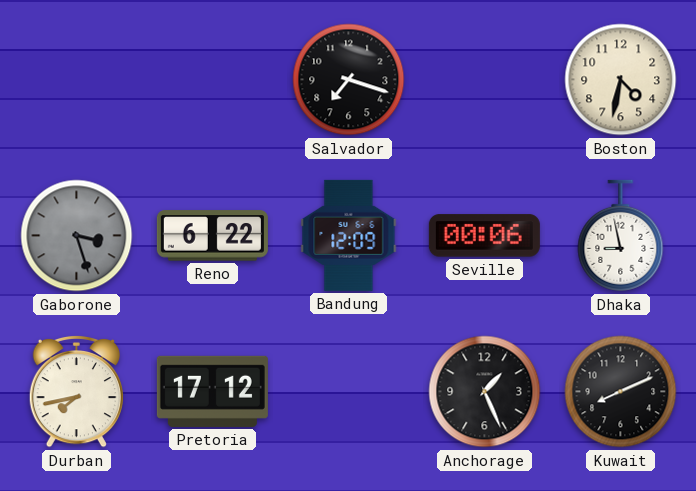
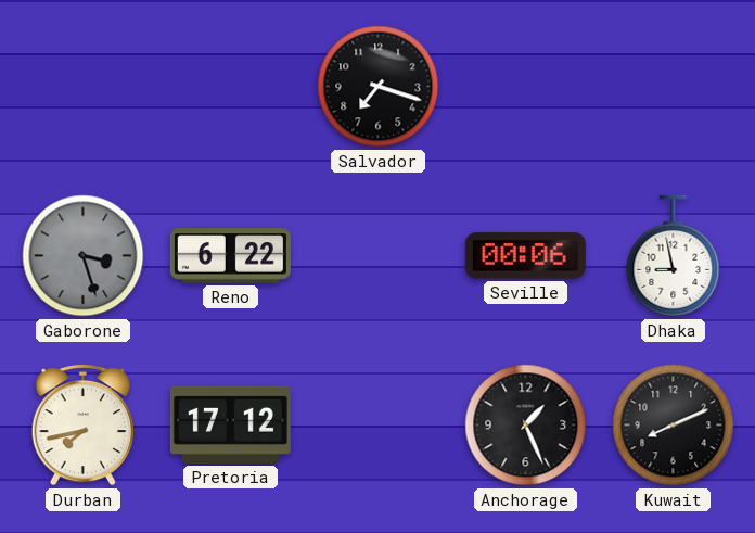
Boston: 4:32 -> none (621, 80)
Bandung: 12:09 -> none (349, 235)
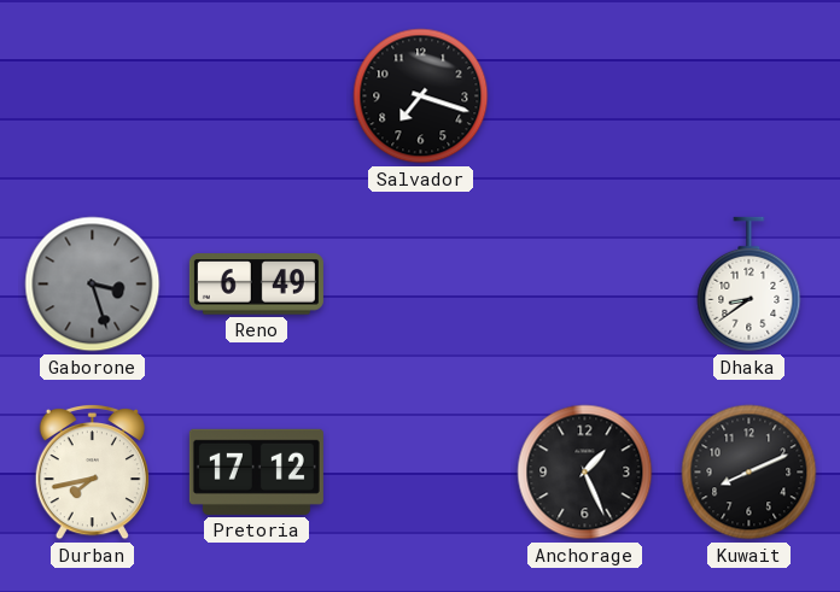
Reno: 6:22 -> 6:49 (256, 285)
Seville: 00:06 -> none (525, 256)
Dhaka: 8:58 -> 8:39 (749, 285)
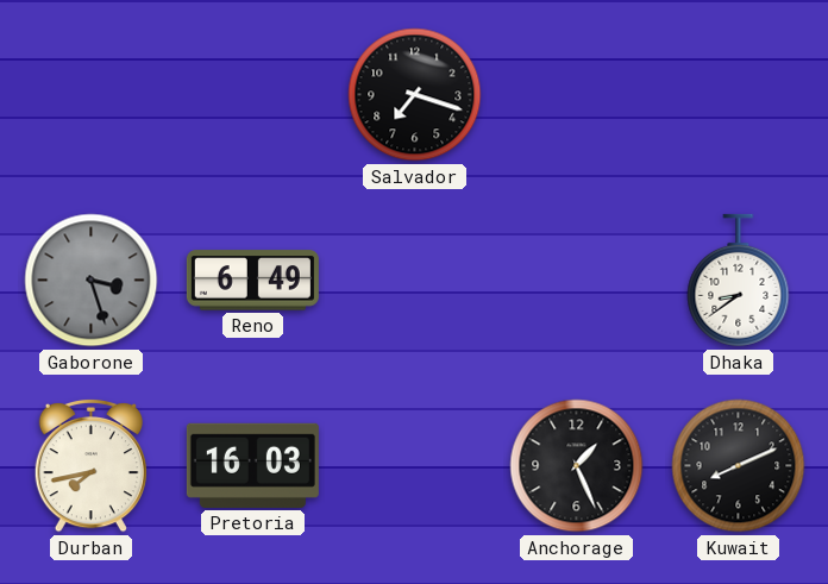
Pretoria: 17:12 -> 16:03 (252, 465)
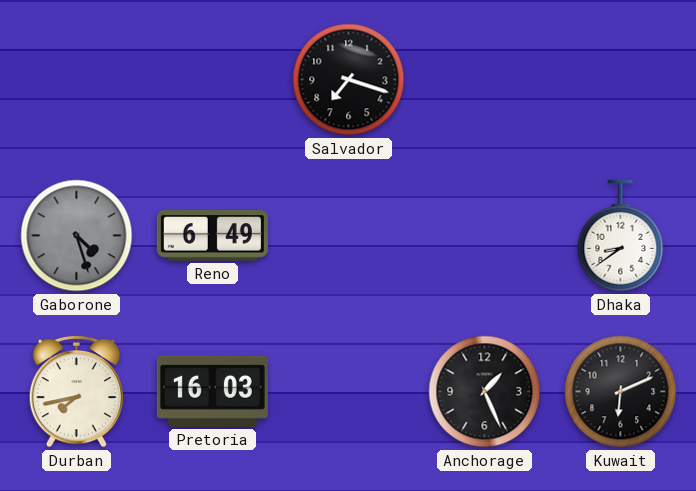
Gaborone: 3:27 -> 4:27 (77, 236)
Kuwait: 8:11 -> 6:11 (621, 392)
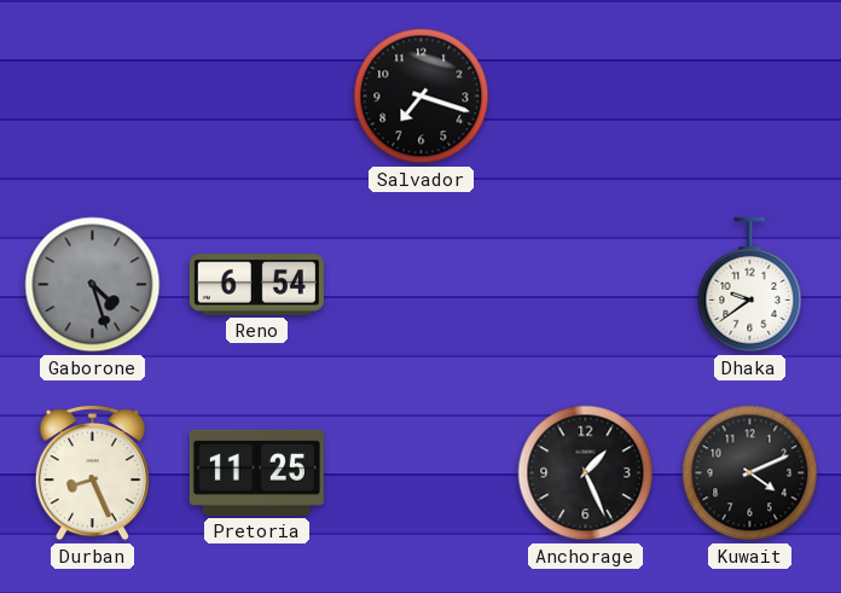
Reno: 6:49 -> 6:54 (256, 285)
Dhaka: 8:39 -> 9:39 (750, 285)
Durban: 7:43 -> 8:26 (92, 472)
Pretoria: 16:03 -> 11:25 (256, 472)
Kuwait: 6:11 -> 4:11 (750, 473)
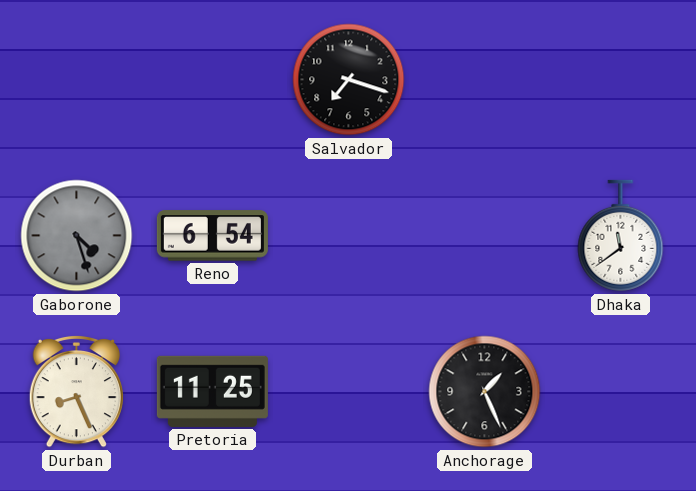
Dhaka: 9:39 -> 11:39 (621, 236)
Kuwait: 4:11 -> none (750, 473)
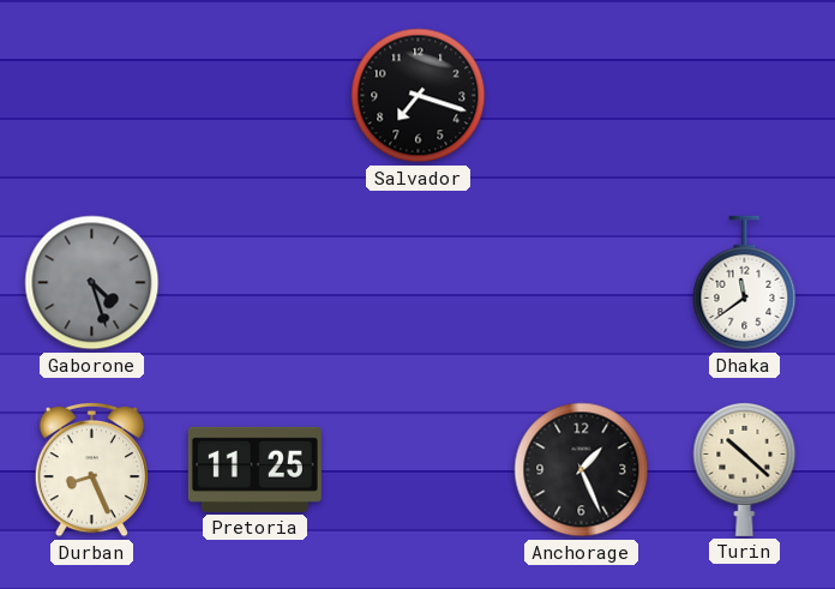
Reno: 6:54 -> none (212, 236)
Turin: none -> 10:22 (745, 469)
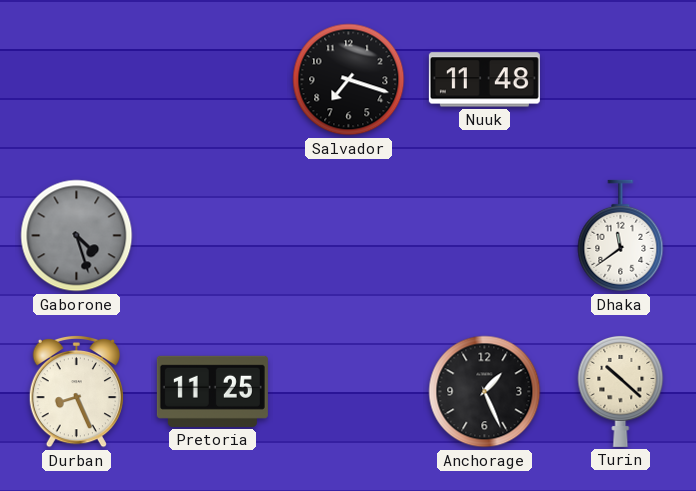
Nuuk: none -> 11:48 (484, 80)
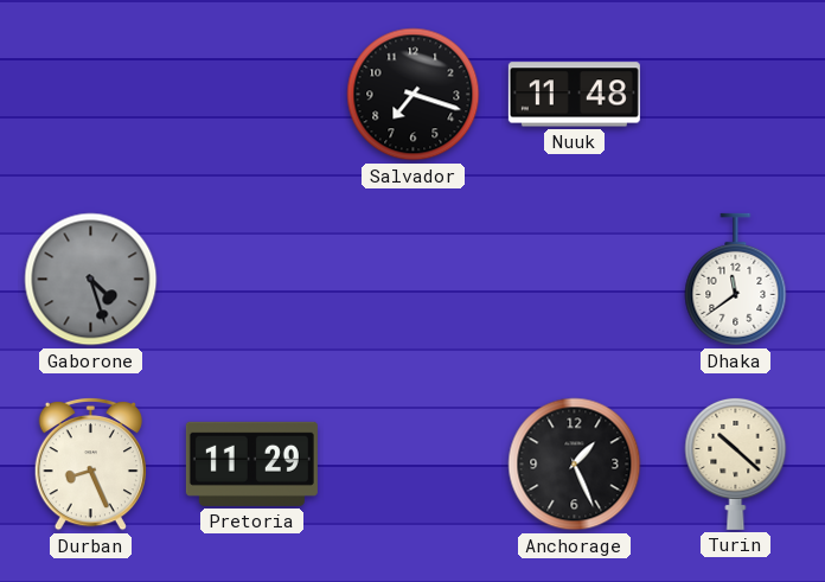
Pretoria: 11:25 -> 11:29 (251, 463)
